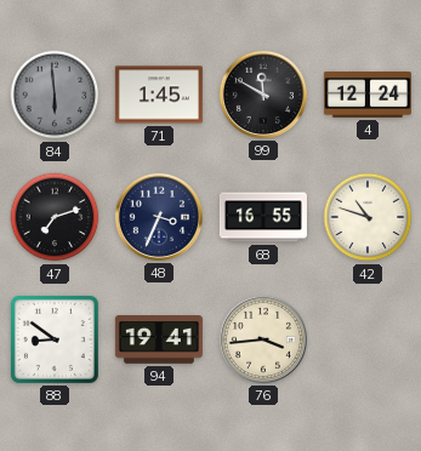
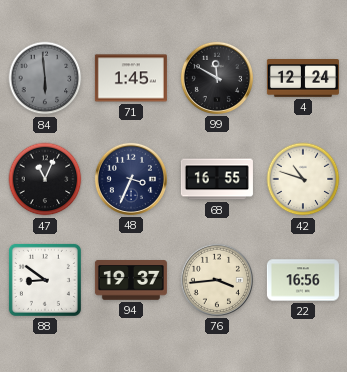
47: 7:12 -> 11:04 (45, 179)
94: 19:41 -> 19:37 (131, 280)
22: none -> 16:56 (303, 280)
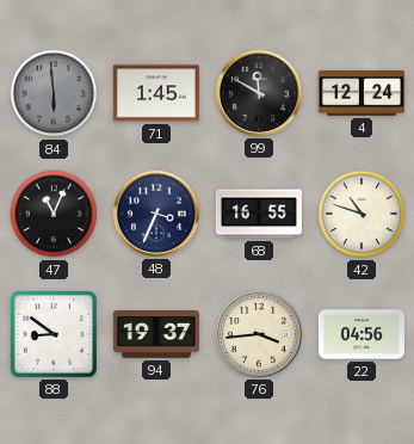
22: 16:56 -> 04:56 (362, 334)
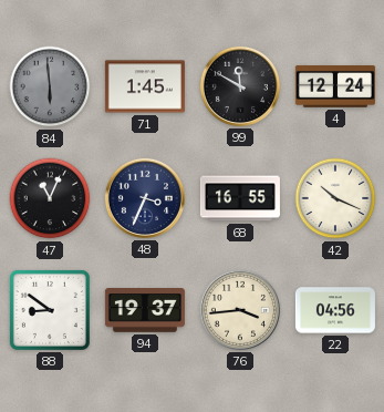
42: 10:48 -> 10:19 (335, 198)
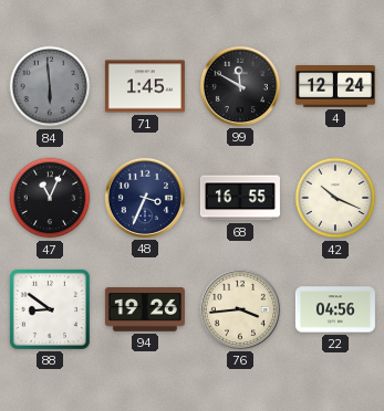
94: 19:37 -> 19:26 (145, 309)
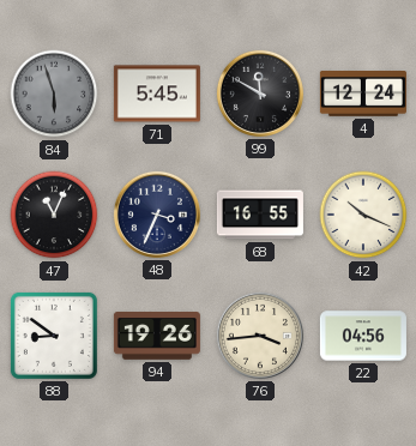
84: 5:59 -> 5:57 (54, 94)
71: 1:45 -> 5:45 (157, 94)
